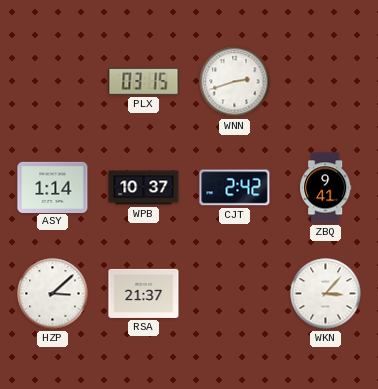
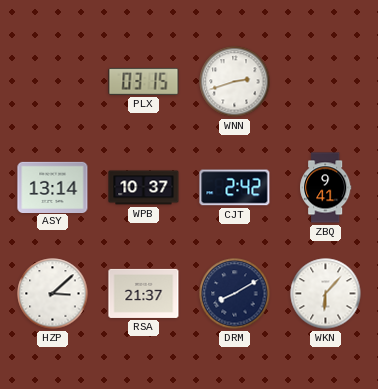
ASY: 1:14 -> 13:14 (53, 187)
DRM: none -> 8:10 (235, 294)
WKN: 3:07 -> 6:07 (326, 294)
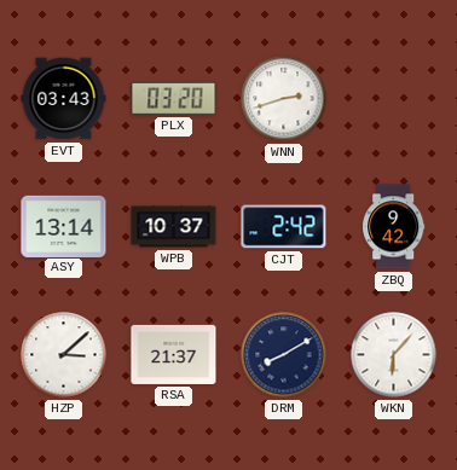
EVT: none -> 03:43 (64, 99)
PLX: 03:15 -> 03:20 (174, 98)
ZBQ: 9:41 -> 9:42 (394, 227)
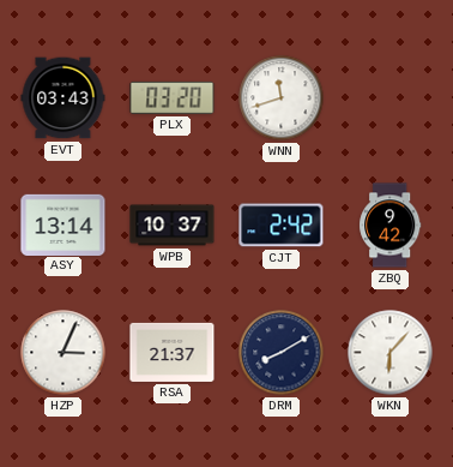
WNN: 2:42 -> 11:42 (282, 98)
HZP: 3:08 -> 3:04 (64, 353)
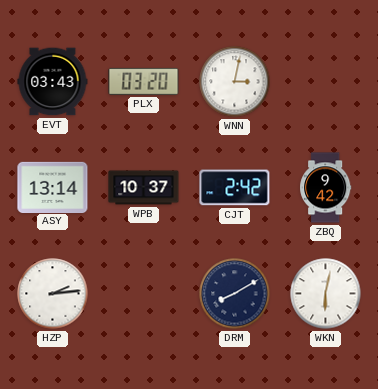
WNN: 11:42 -> 3:02 (235, 82)
HZP: 3:04 -> 2:14 (53, 294)
RSA: 21:37 -> none (173, 352)
WKN: 6:07 -> 6:02 (326, 294)
